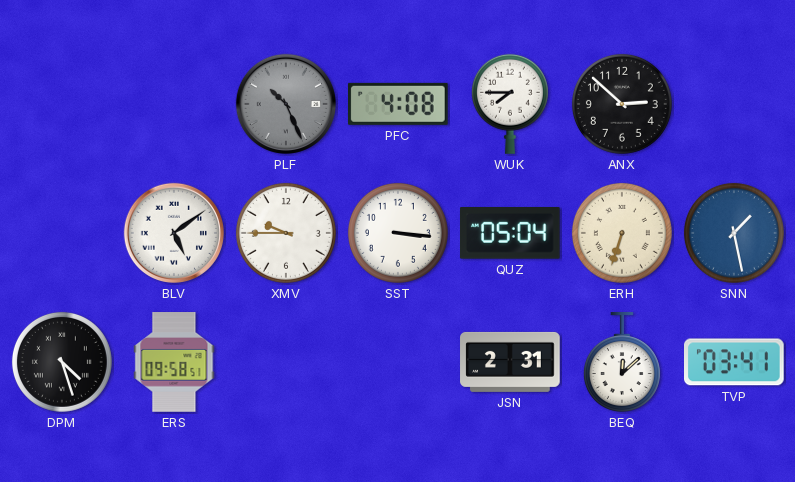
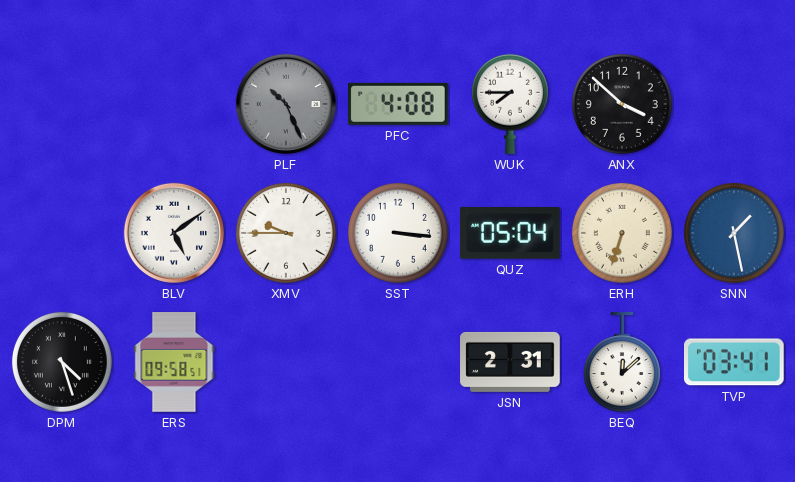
ANX: 2:52 -> 3:52 (622, 104)
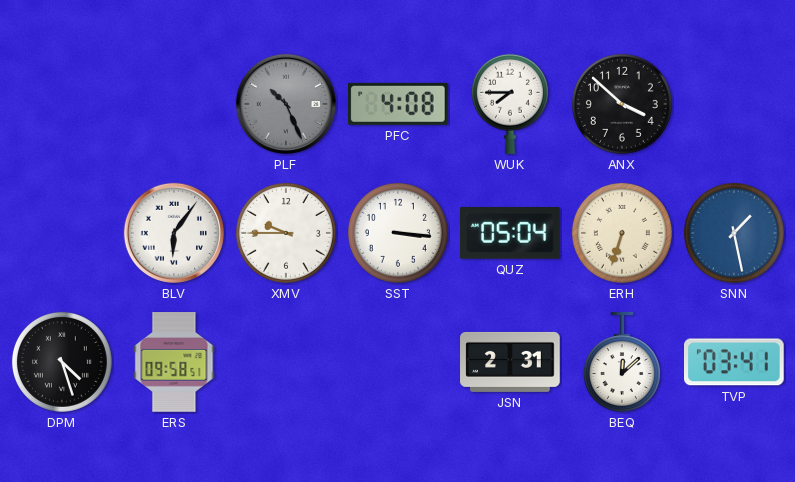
BLV: 5:09 -> 6:06 (174, 233)
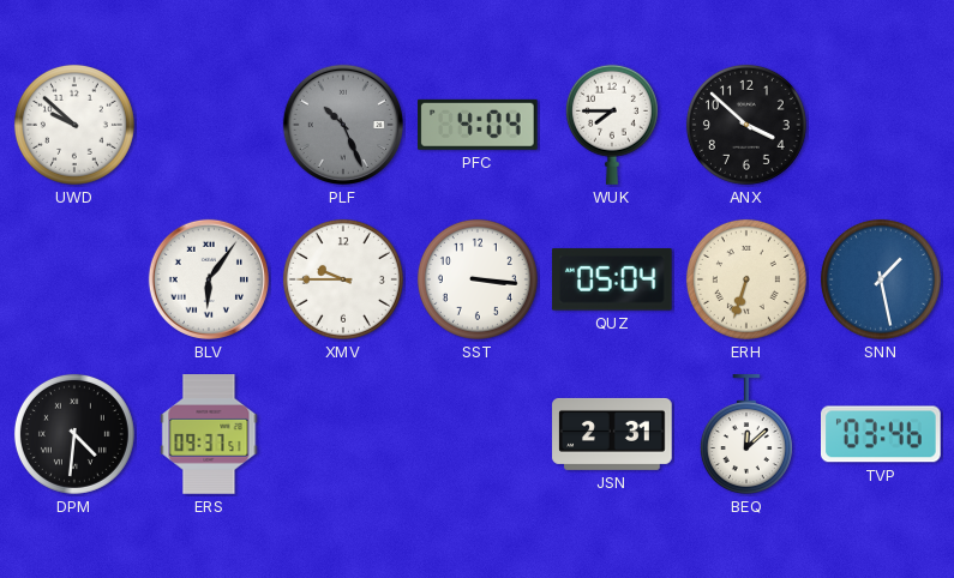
UWD: none -> 9:52 (74, 125)
PFC: 4:08 -> 4:04 (479, 125)
DPM: 4:27 -> 4:31 (74, 434)
ERS: 09:58 -> 09:37 (209, 434)
TVP: 03:41 -> 03:46 (882, 434)
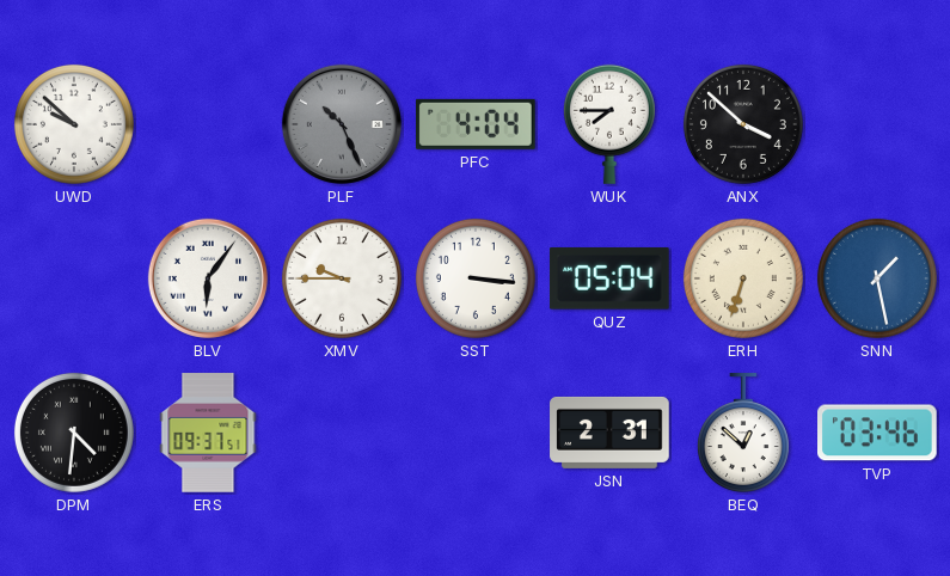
BEQ: 12:08 -> 12:52 (743, 433)
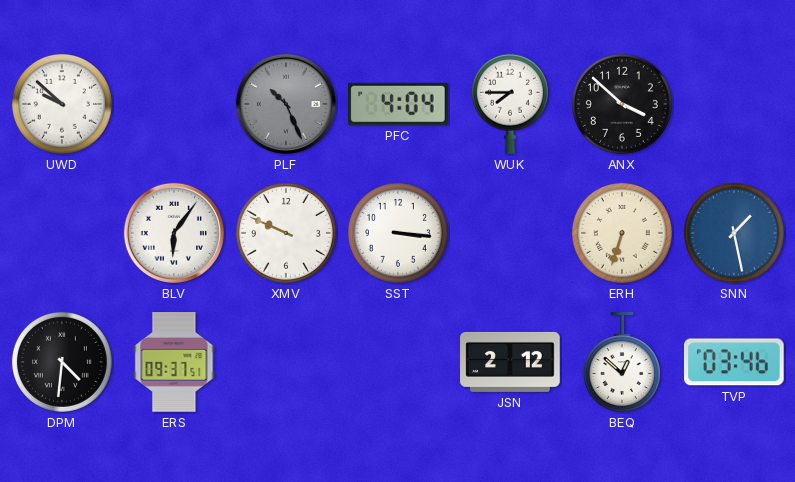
XMV: 9:45 -> 9:49 (286, 233)
QUZ: 05:04 -> none (611, 280)
JSN: 2:31 -> 2:12 (510, 362)
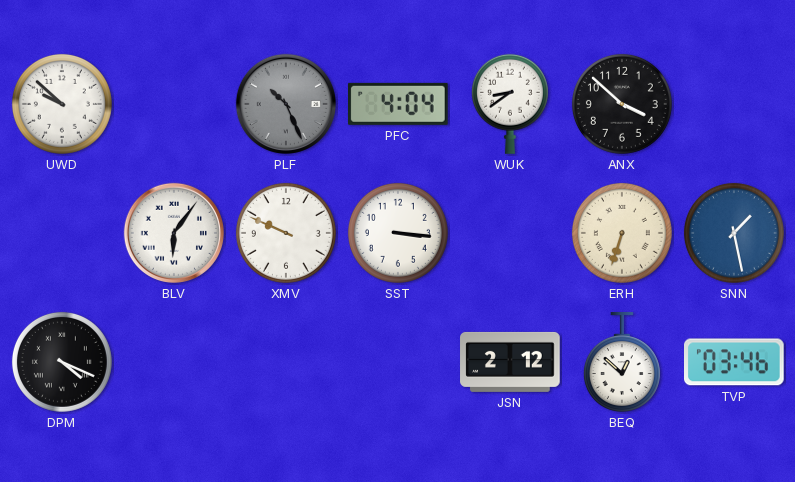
WUK: 7:45 -> 8:39 (510, 104)
DPM: 4:31 -> 4:19 (62, 362)
ERS: 09:37 -> none (174, 362)
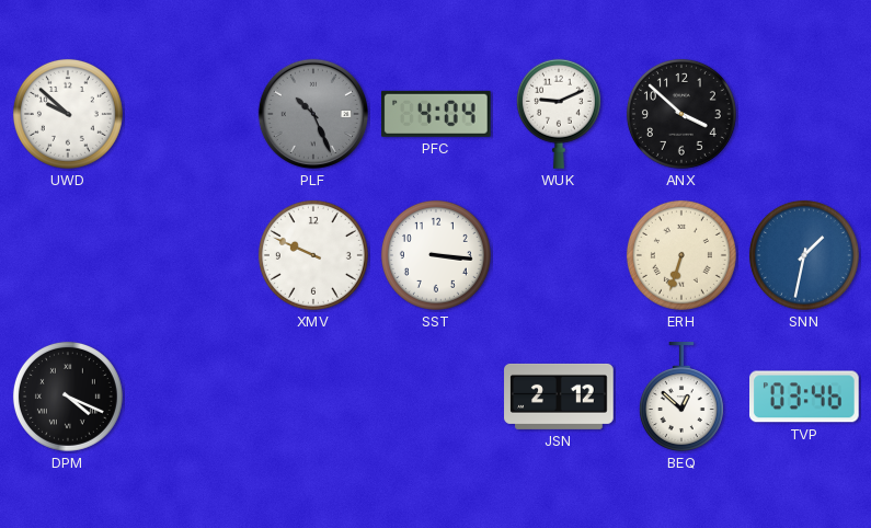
WUK: 8:39 -> 9:11 (559, 114)
BLV: 6:06 -> none (174, 233)
SNN: 1:28 -> 1:32 (804, 255)
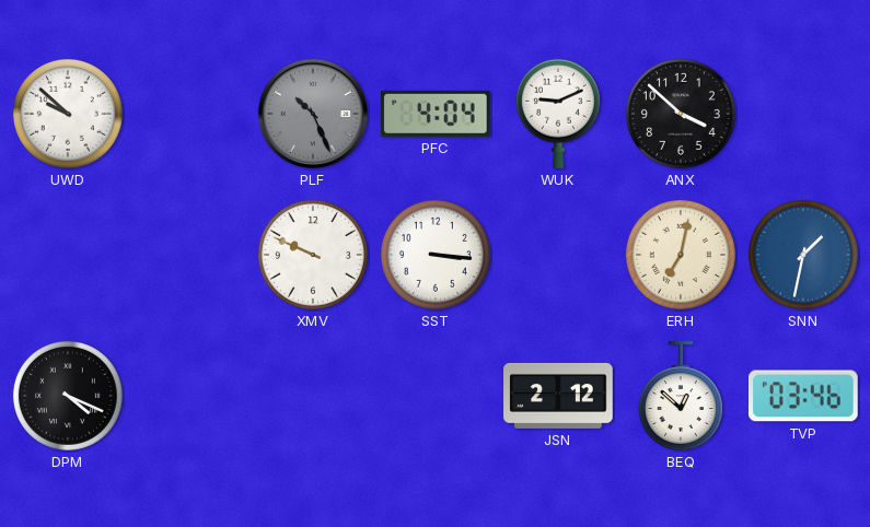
ERH: 6:33 -> 7:02 (681, 255)
